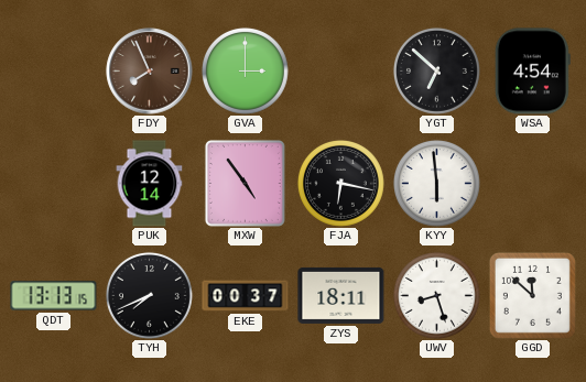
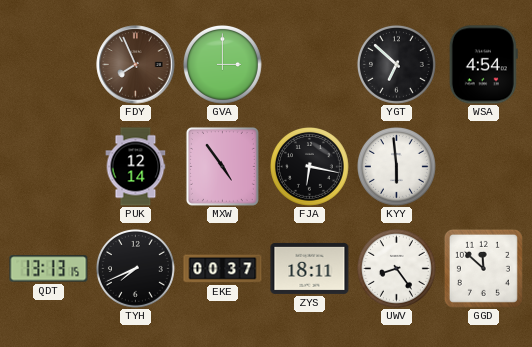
UWV: 8:27 -> 8:24 (396, 268)
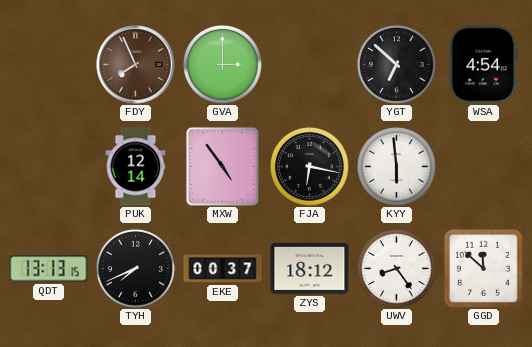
ZYS: 18:11 -> 18:12 (310, 268)
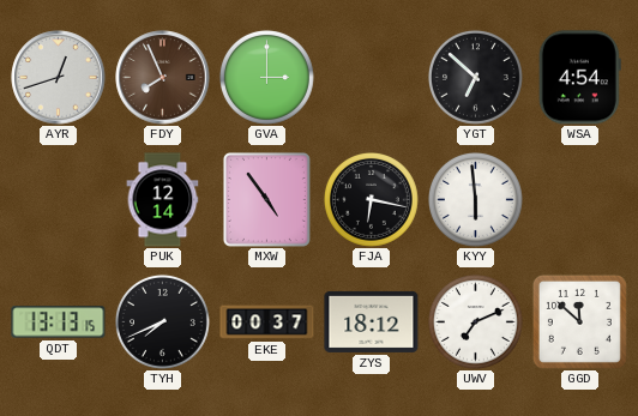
AYR: none -> 12:42 (59, 78)
UWV: 8:24 -> 7:11 (475, 321)
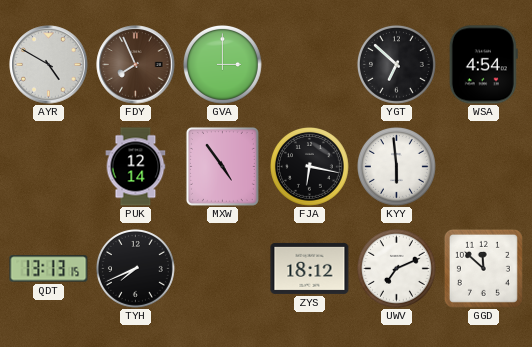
AYR: 12:42 -> 4:50 (49, 65)
EKE: 00:37 -> none (267, 322)
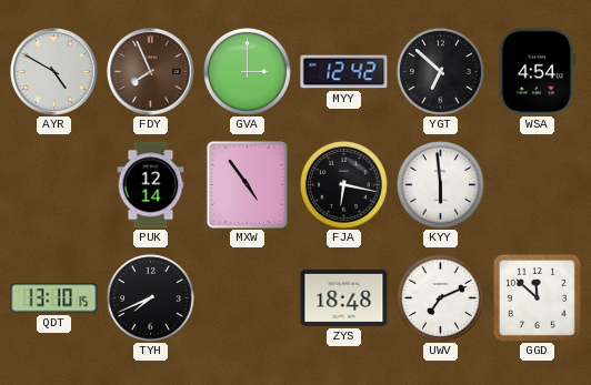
MYY: none -> 12:42 (344, 72)
QDT: 13:13 -> 13:10 (54, 298)
ZYS: 18:12 -> 18:48 (344, 297)
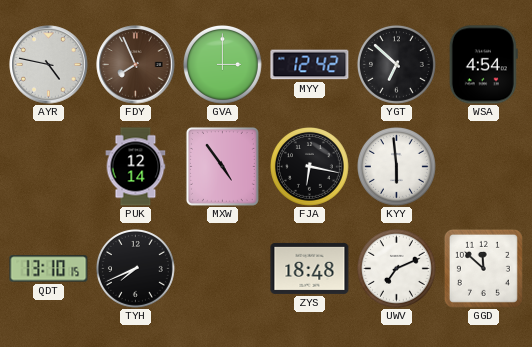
AYR: 4:50 -> 4:47 (49, 65)
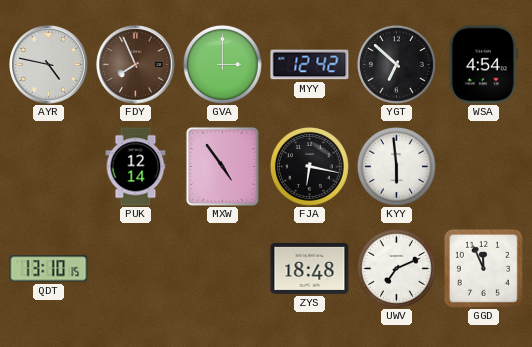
TYH: 7:41 -> none (135, 268)
GGD: 11:52 -> 11:56 (483, 268)
